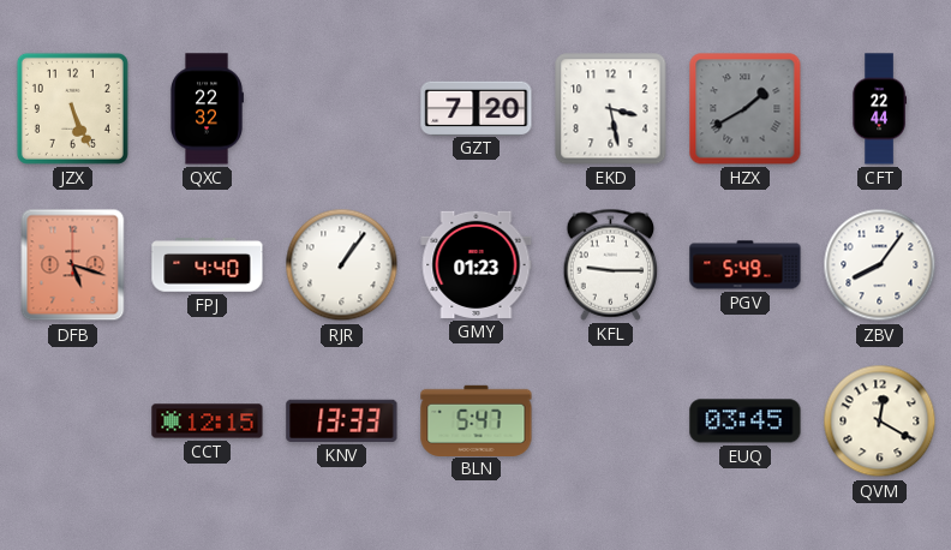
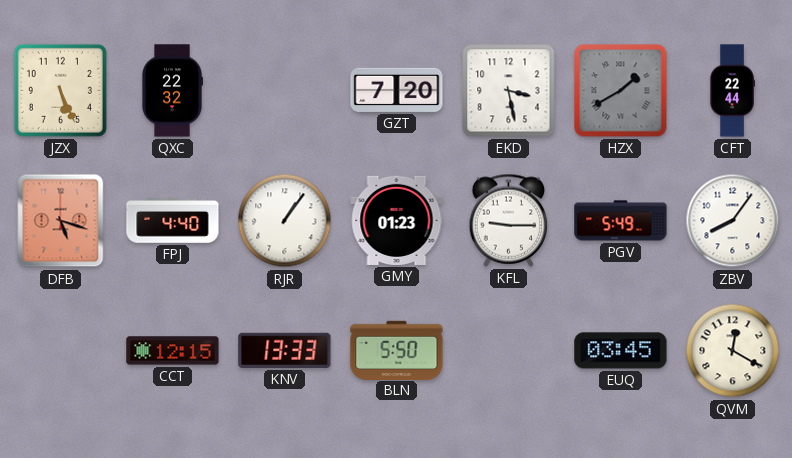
BLN: 5:47 -> 5:50 (397, 350)
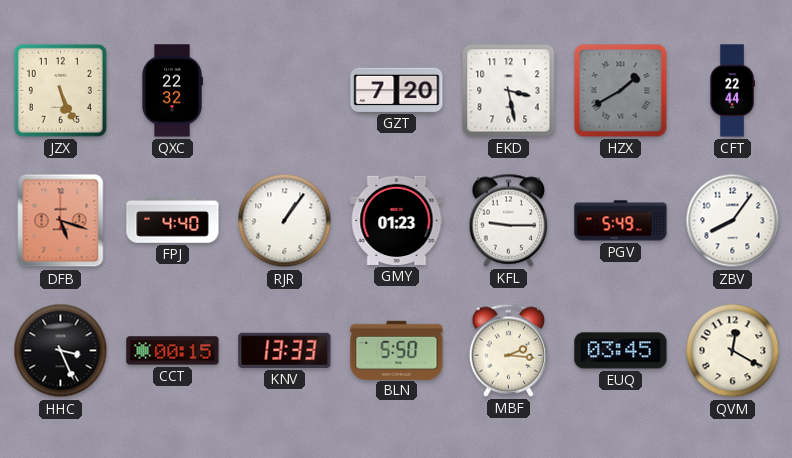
HHC: none -> 3:26 (61, 351)
CCT: 12:15 -> 00:15 (173, 351)
MBF: none -> 2:16 (509, 350)
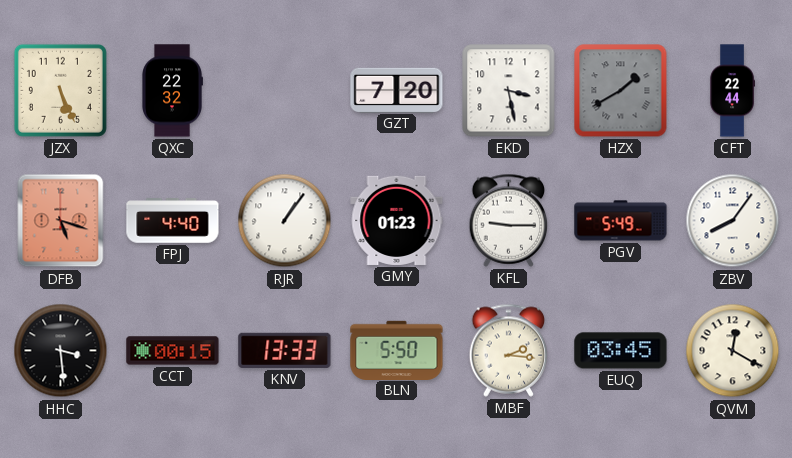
HHC: 3:26 -> 3:29 (61, 351)
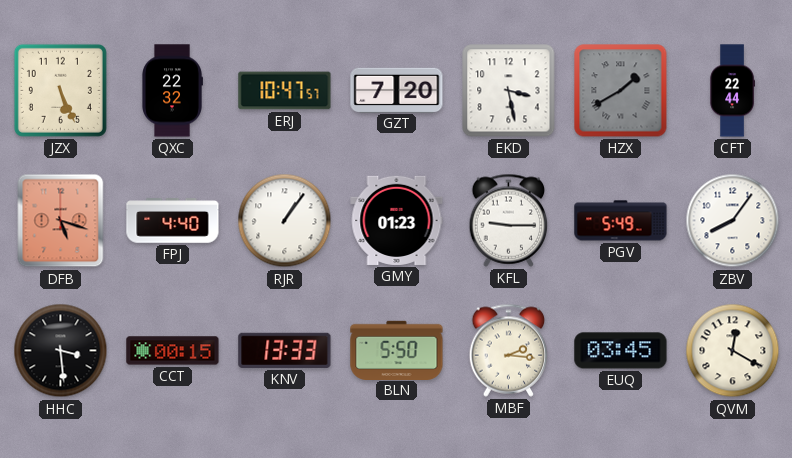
ERJ: none -> 10:47 (285, 91)
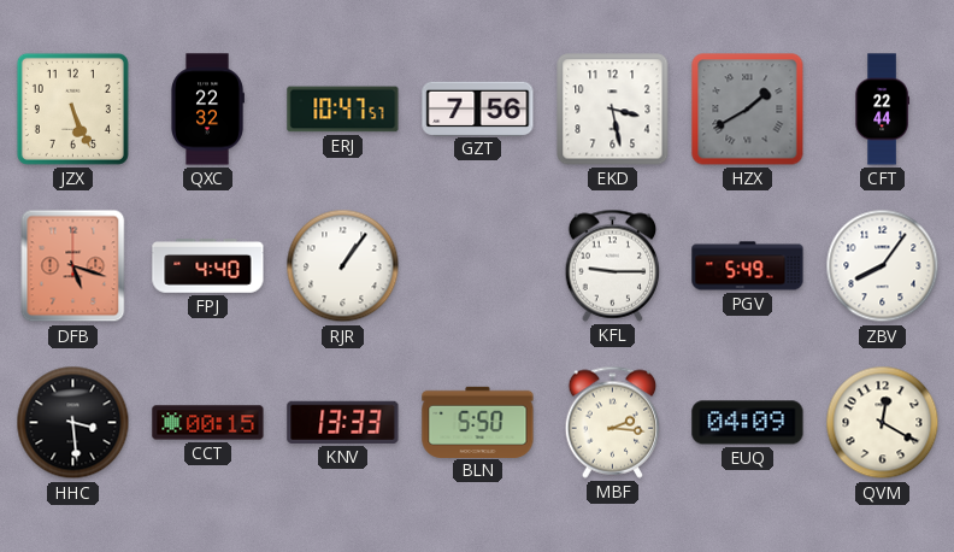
GZT: 7:20 -> 7:56 (478, 108)
GMY: 01:23 -> none (397, 220)
EUQ: 03:45 -> 04:09 (748, 423)
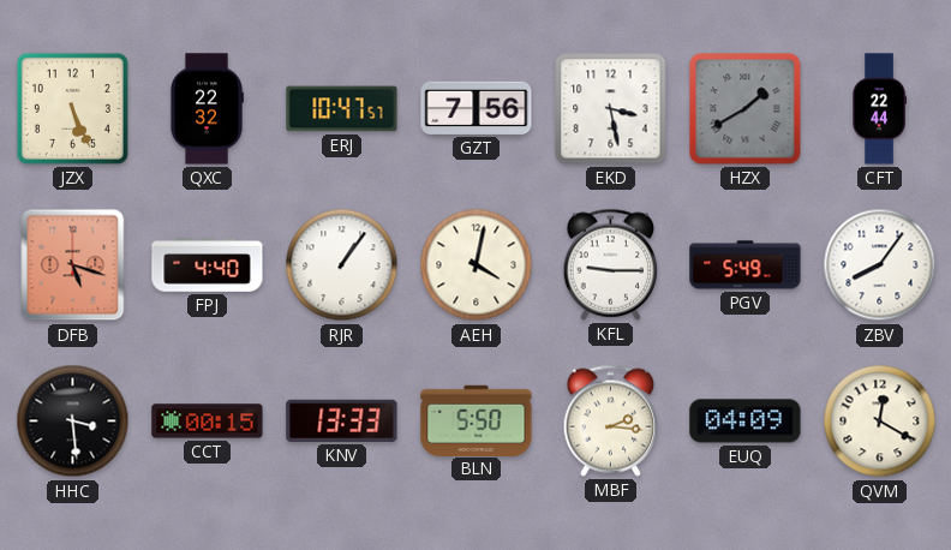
AEH: none -> 4:02 (477, 265)
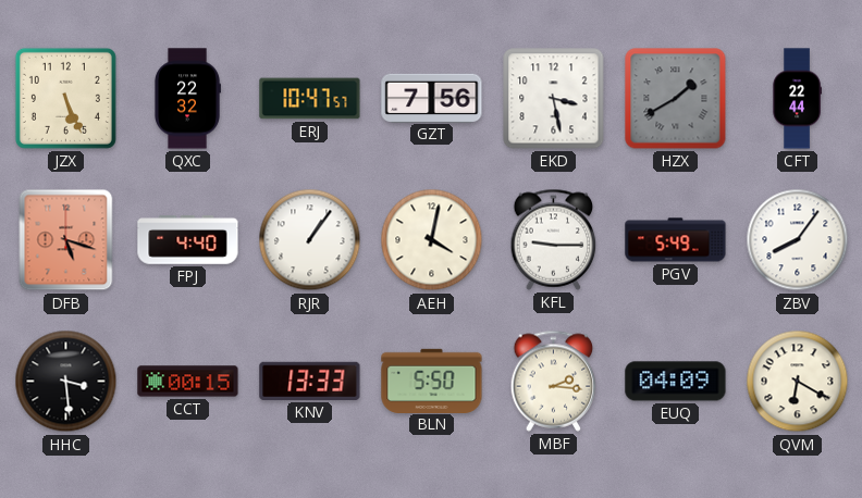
QVM: 12:20 -> 6:20 (798, 382)
